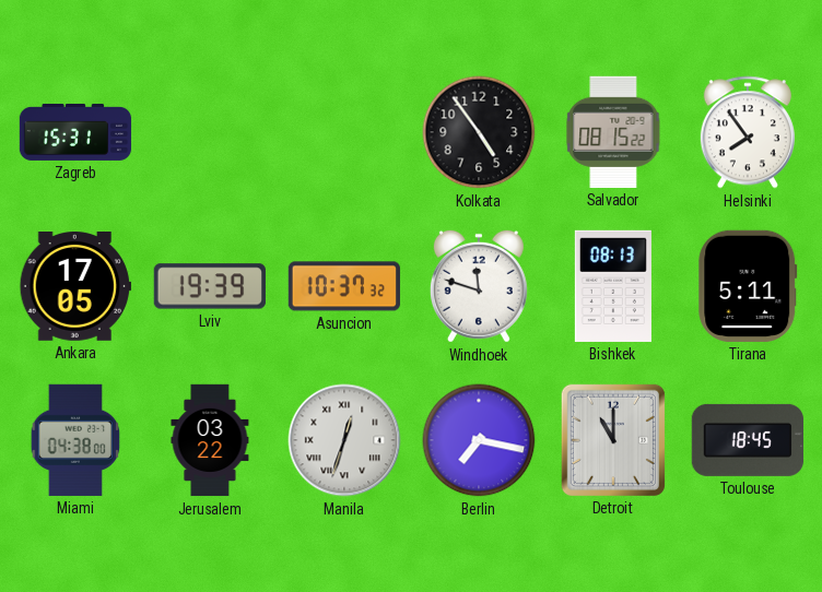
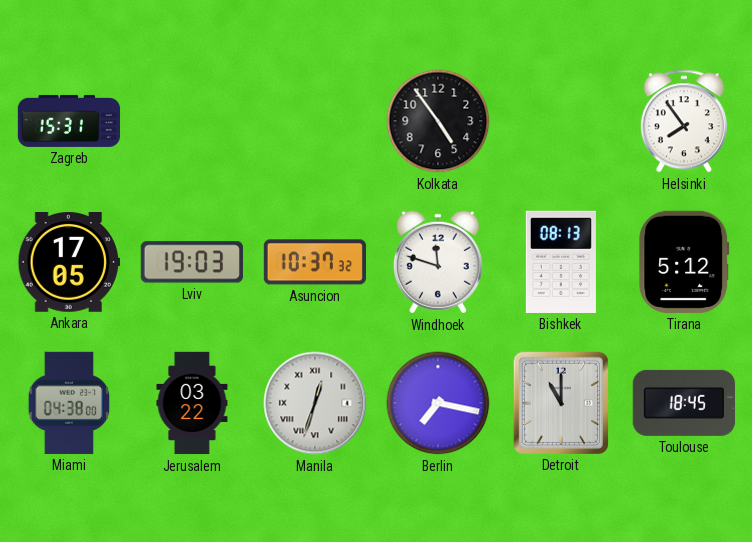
Salvador: 08:15 -> none (613, 132)
Lviv: 19:39 -> 19:03 (192, 262)
Tirana: 5:11 -> 5:12 (684, 262)
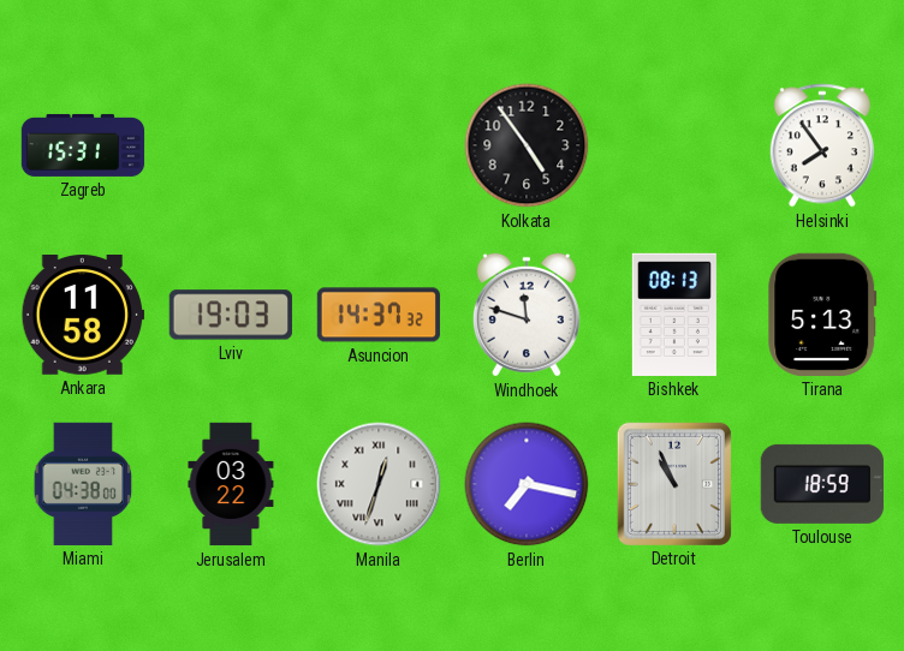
Ankara: 17:05 -> 11:58 (82, 315)
Asuncion: 10:37 -> 14:37 (379, 315)
Tirana: 5:12 -> 5:13 (822, 315)
Detroit: 11:00 -> 10:56 (674, 484)
Toulouse: 18:45 -> 18:59 (822, 484)
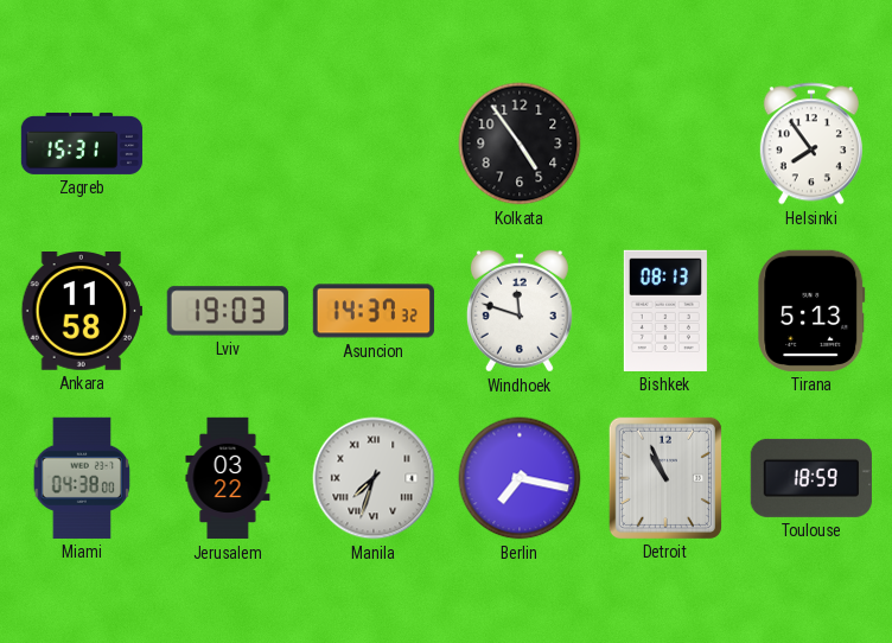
Manila: 12:33 -> 7:33 (374, 478)
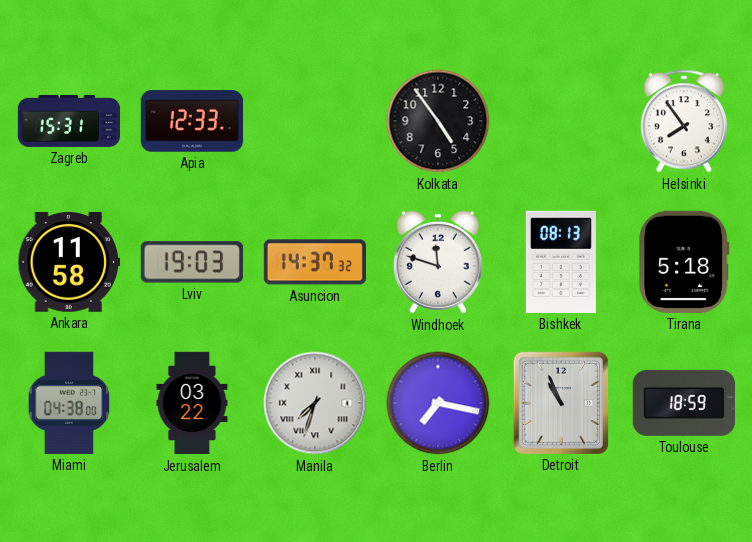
Apia: none -> 12:33 (191, 121)
Tirana: 5:13 -> 5:18 (684, 262)
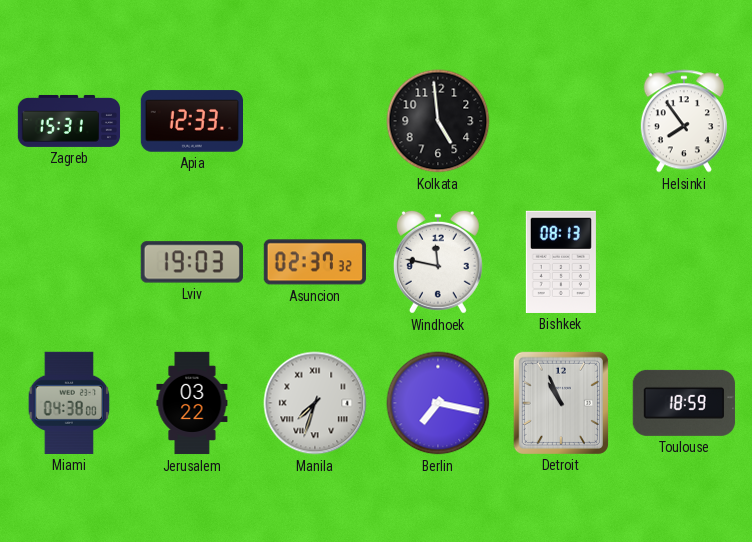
Kolkata: 4:54 -> 4:59 (438, 121)
Ankara: 11:58 -> none (68, 262)
Asuncion: 14:37 -> 02:37 (315, 262)
Windhoek: 11:48 -> 11:47 (438, 262)
Tirana: 5:18 -> none (684, 262)
